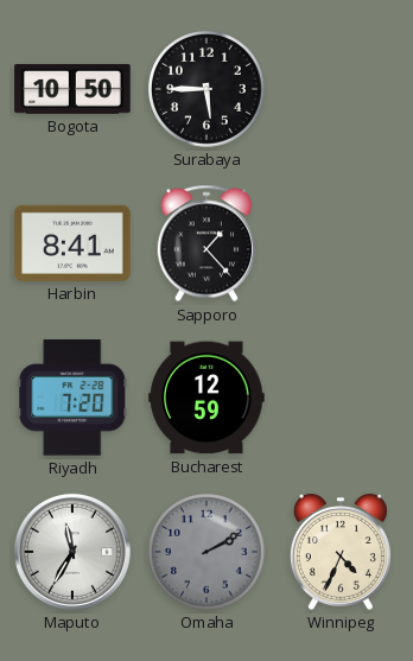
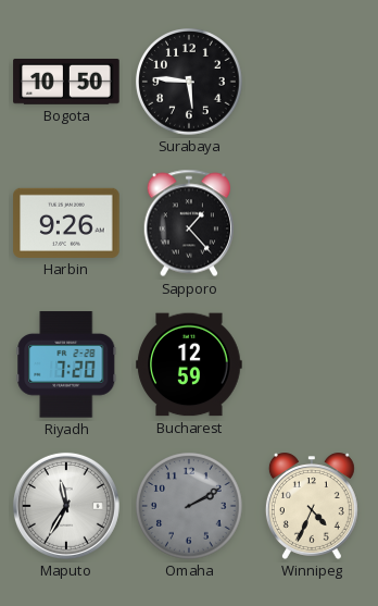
Surabaya: 5:45 -> 5:46 (189, 82)
Harbin: 8:41 -> 9:26 (66, 223)
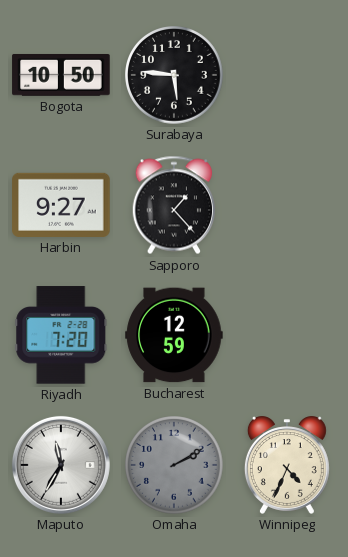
Harbin: 9:26 -> 9:27 (61, 205)
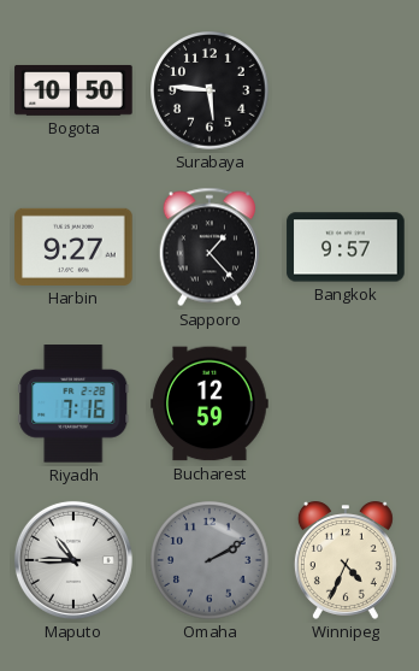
Bangkok: none -> 9:57 (346, 247)
Riyadh: 7:20 -> 7:16 (73, 404)
Maputo: 11:35 -> 10:45 (73, 560)
